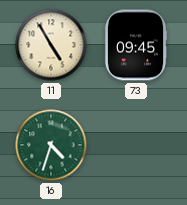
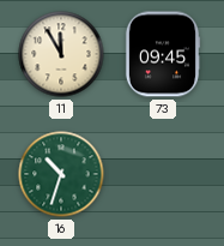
11: 4:55 -> 11:55 (61, 54)
16: 4:33 -> 10:33 (61, 174)
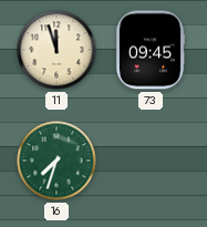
11: 11:55 -> 11:57 (56, 50)
16: 10:33 -> 7:33 (56, 161)
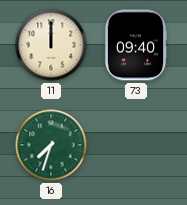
11: 11:57 -> 12:00 (51, 45)
73: 09:45 -> 09:40 (136, 45)
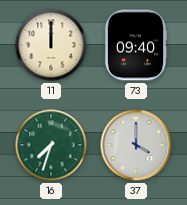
37: none -> 4:00 (136, 145)
